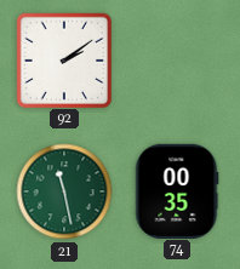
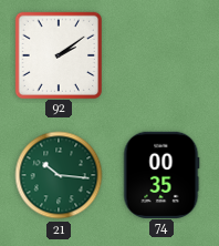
21: 11:28 -> 10:16 (59, 175)
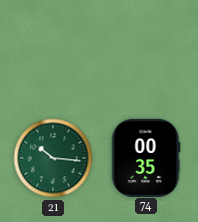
92: 2:09 -> none (58, 54)
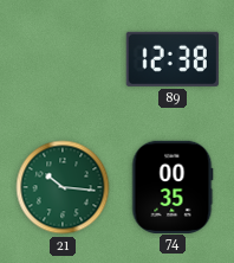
89: none -> 12:38 (173, 59)
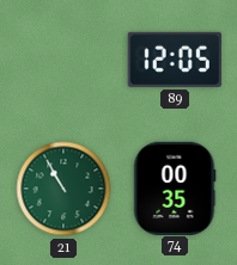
89: 12:38 -> 12:05 (175, 60)
21: 10:16 -> 10:55 (63, 189)
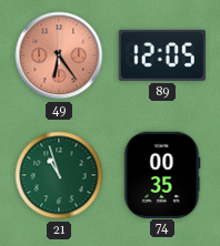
49: none -> 6:24 (59, 55)
21: 10:55 -> 10:57 (59, 175)
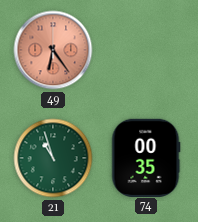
89: 12:05 -> none (162, 55)
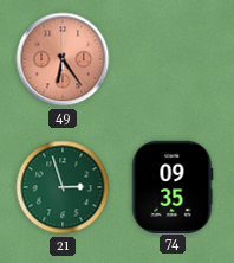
21: 10:57 -> 2:57 (63, 187)
74: 00:35 -> 09:35 (173, 186)
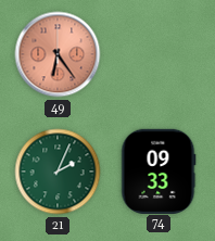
21: 2:57 -> 2:04 (58, 172)
74: 09:35 -> 09:33 (159, 170)
